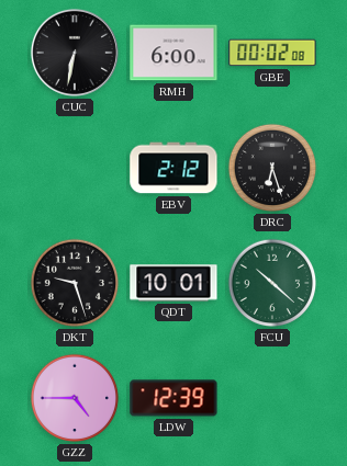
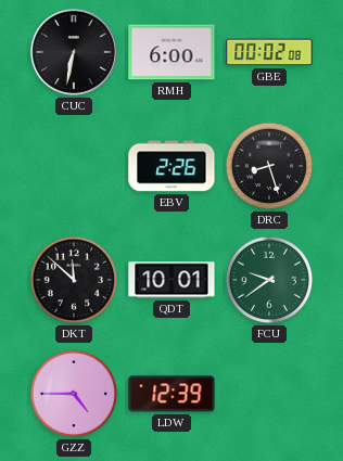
EBV: 2:12 -> 2:26 (171, 166)
DRC: 6:27 -> 8:27 (269, 166)
DKT: 9:27 -> 11:52 (74, 280)
FCU: 10:22 -> 9:39 (269, 280)
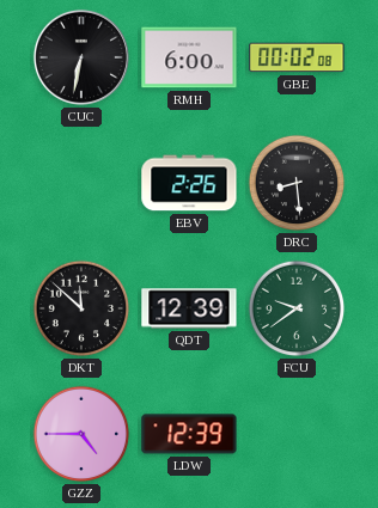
DRC: 8:27 -> 8:29 (297, 183)
QDT: 10:01 -> 12:39 (189, 308)
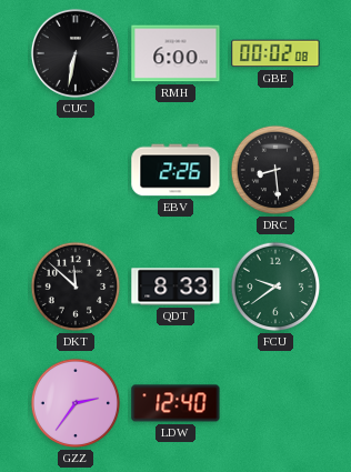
QDT: 12:39 -> 8:33 (175, 287)
GZZ: 4:45 -> 2:36 (76, 403)
LDW: 12:39 -> 12:40 (175, 403)
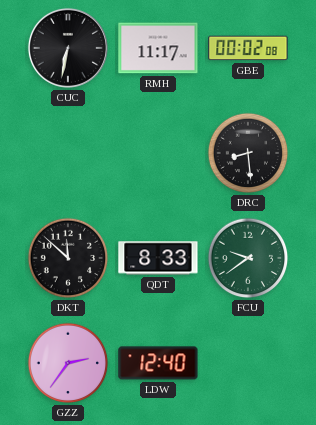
RMH: 6:00 -> 11:17 (158, 48)
EBV: 2:26 -> none (175, 170)
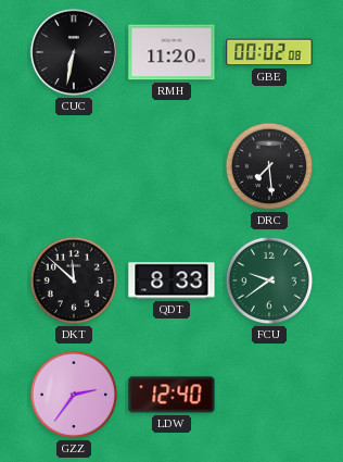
RMH: 11:17 -> 11:20 (171, 52)
DRC: 8:29 -> 7:29 (269, 166)
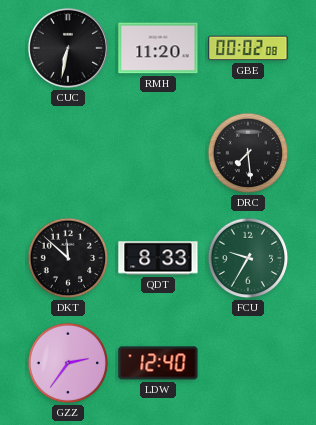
FCU: 9:39 -> 9:35 (248, 258)
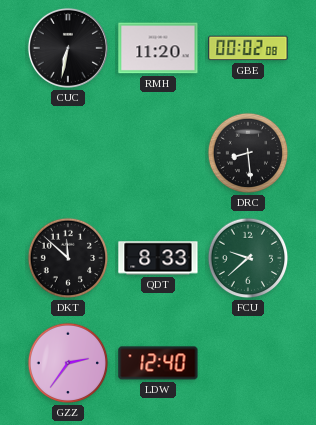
DRC: 7:29 -> 8:29 (248, 153)
FCU: 9:35 -> 9:38 (248, 258)
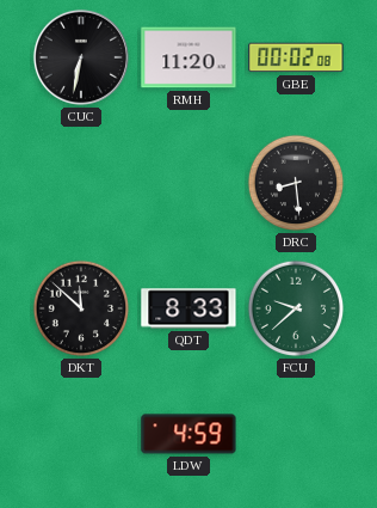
GZZ: 2:36 -> none (68, 363)
LDW: 12:40 -> 4:59 (188, 434)
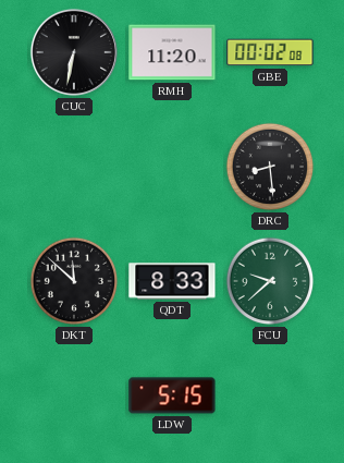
LDW: 4:59 -> 5:15 (172, 395)
